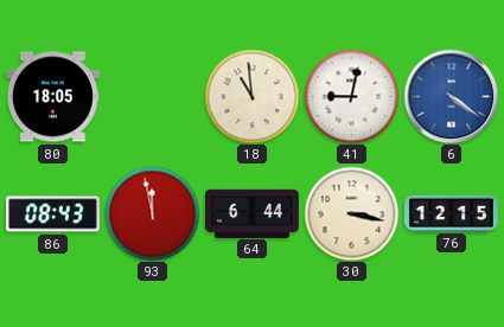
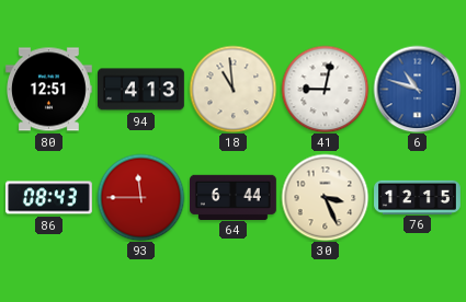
80: 18:05 -> 12:51 (49, 90)
94: none -> 4:13 (141, 90)
6: 4:21 -> 10:48 (417, 89)
93: 11:58 -> 11:45 (140, 197)
30: 3:17 -> 3:26 (325, 197)
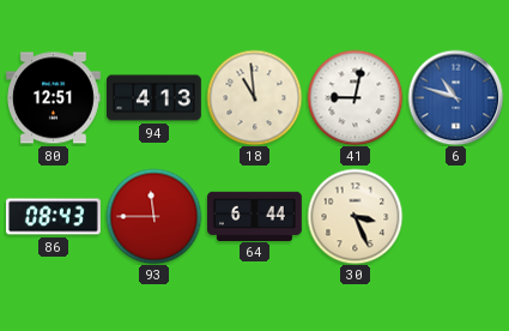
76: 12:15 -> none (418, 197)
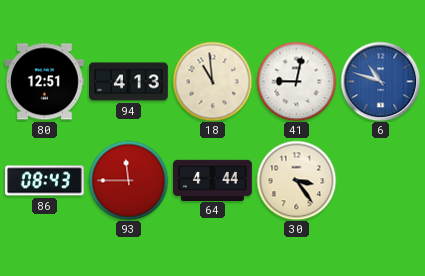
64: 6:44 -> 4:44 (213, 180)
30: 3:26 -> 3:24 (296, 180)
